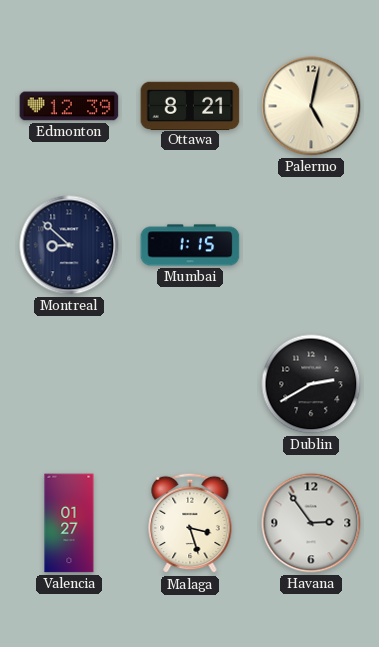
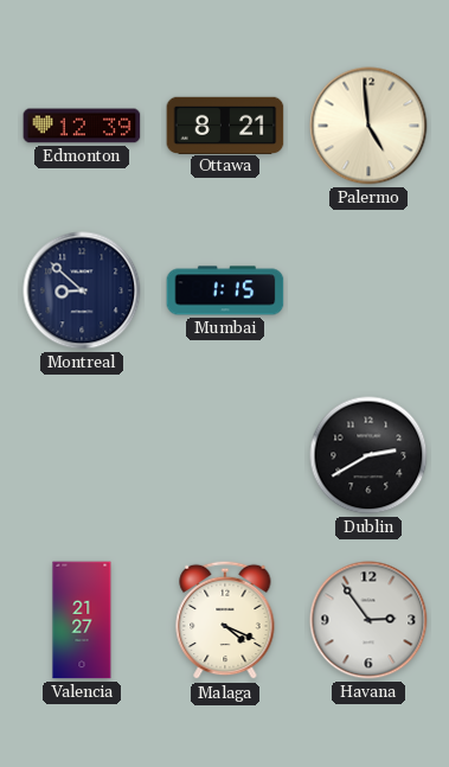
Palermo: 5:02 -> 4:59 (368, 126)
Valencia: 01:27 -> 21:27 (82, 620)
Malaga: 3:27 -> 4:19 (225, 620)
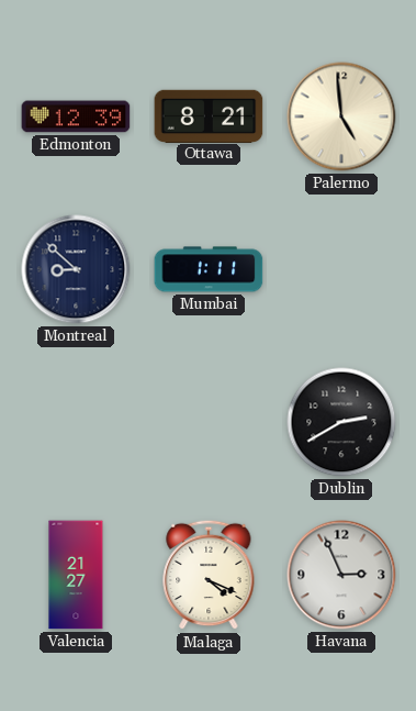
Mumbai: 1:15 -> 1:11 (209, 269)
Havana: 2:54 -> 2:56 (341, 575)
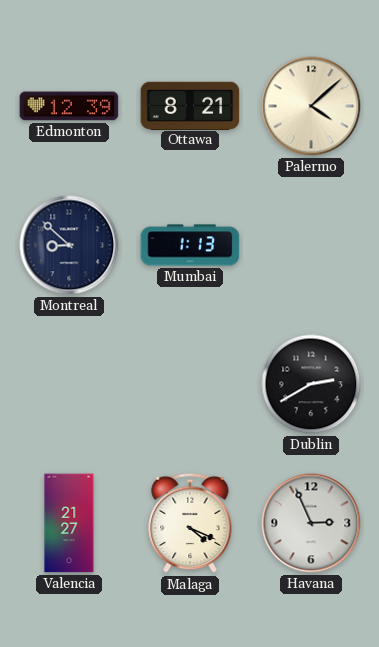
Palermo: 4:59 -> 4:08 (311, 106)
Mumbai: 1:11 -> 1:13 (190, 245)
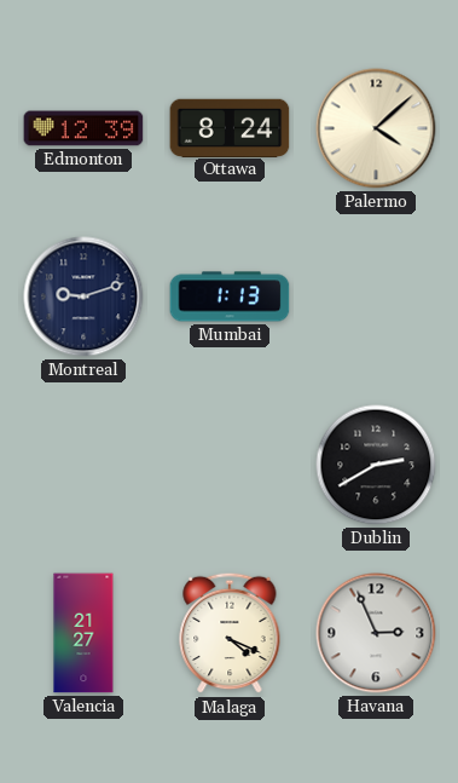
Ottawa: 8:21 -> 8:24 (230, 127)
Montreal: 8:52 -> 9:12 (83, 296)
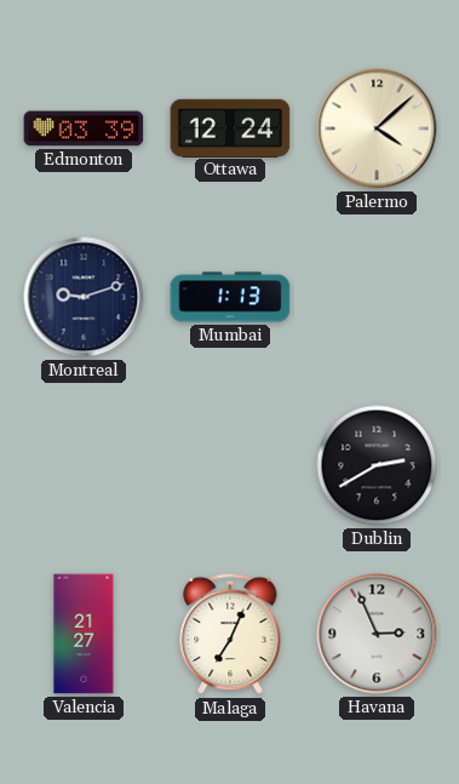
Edmonton: 12:39 -> 03:39 (84, 128)
Ottawa: 8:24 -> 12:24 (230, 127)
Malaga: 4:19 -> 7:04 (230, 634)
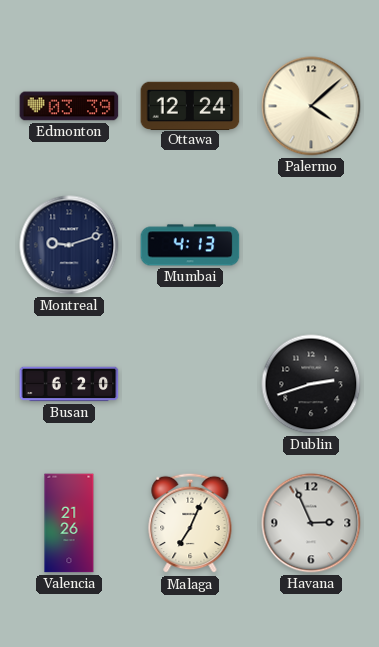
Mumbai: 1:13 -> 4:13 (190, 245)
Busan: none -> 6:20 (69, 384)
Dublin: 2:40 -> 2:42 (311, 384)
Valencia: 21:27 -> 21:26 (69, 523)
